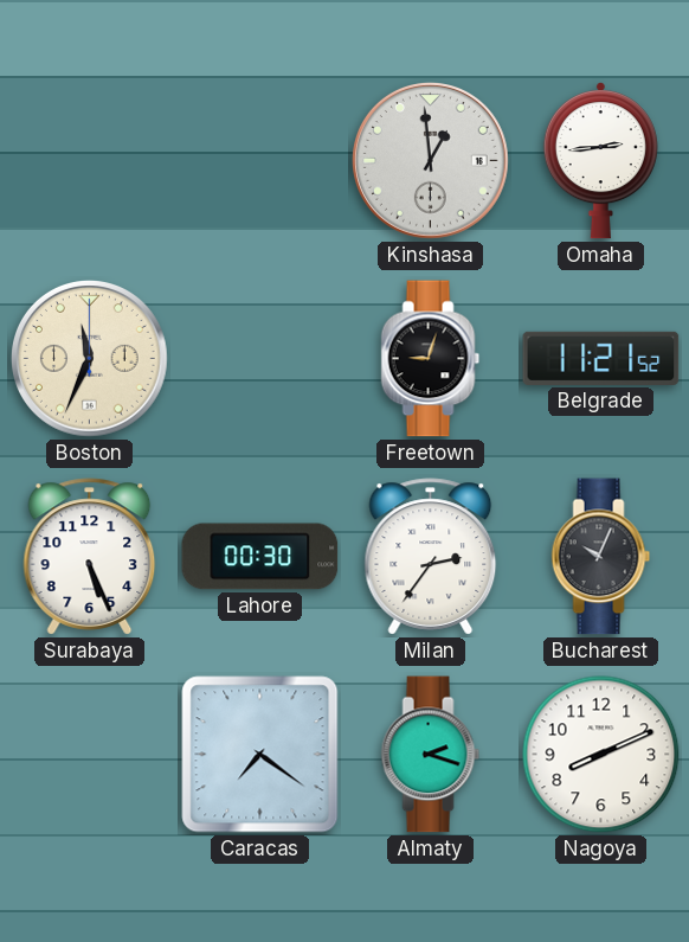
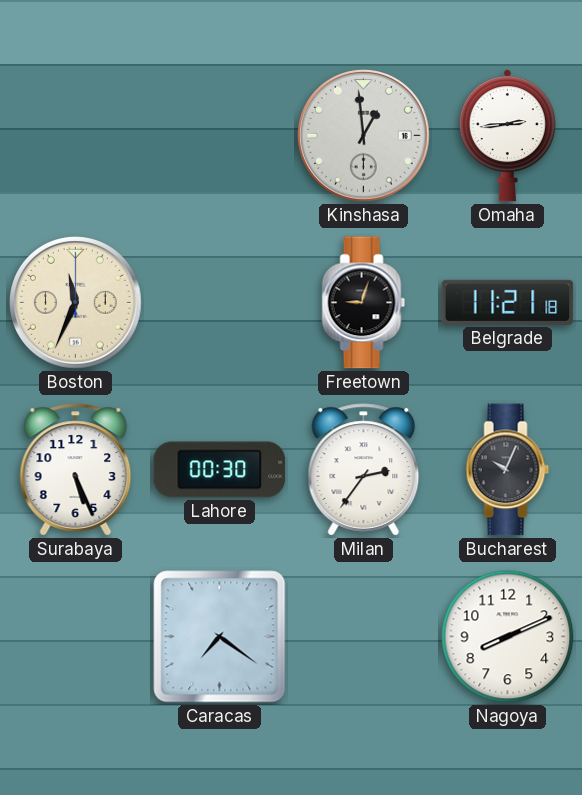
Belgrade: 11:21:52 -> 11:21:18 (508, 302)
Almaty: 2:18 -> none (431, 755)
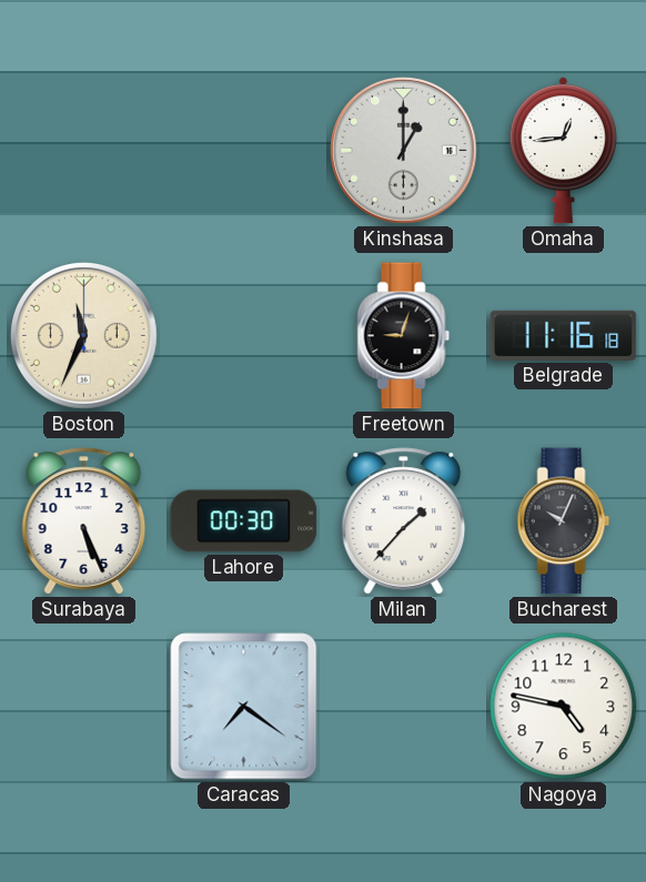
Kinshasa: 12:59 -> 1:00 (404, 151)
Omaha: 2:44 -> 12:44 (563, 151)
Belgrade: 11:21 -> 11:16 (564, 335)
Milan: 2:36 -> 1:37 (404, 521)
Nagoya: 8:11 -> 4:47 (564, 707)
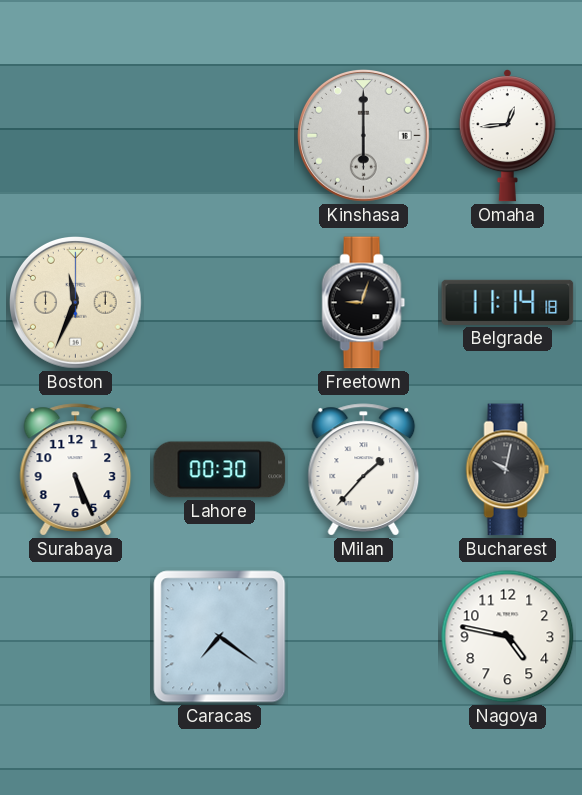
Kinshasa: 1:00 -> 6:00 (364, 136)
Belgrade: 11:16 -> 11:14 (508, 302)
Bucharest: 10:04 -> 10:02 (508, 470)
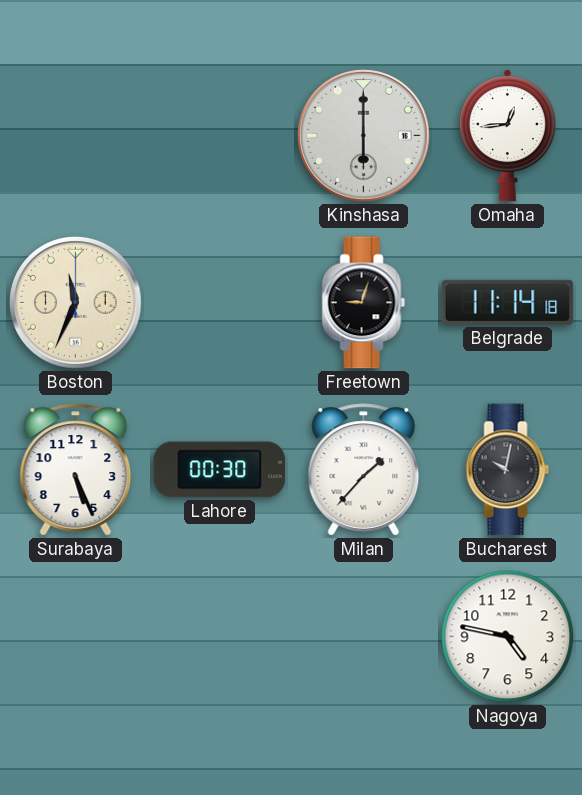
Caracas: 7:21 -> none (220, 637)
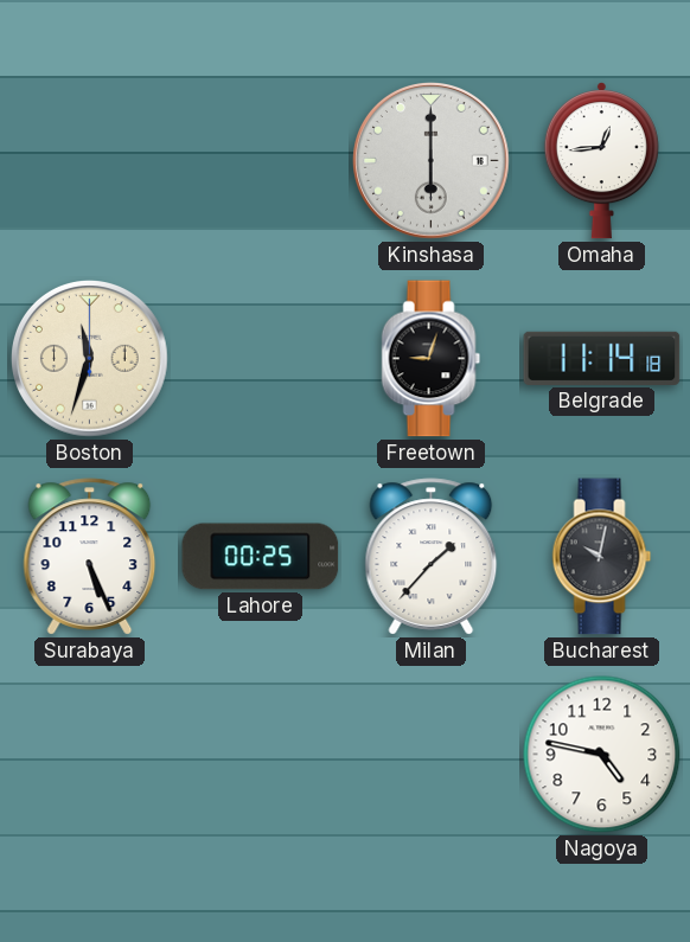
Boston: 11:34 -> 11:33 (90, 359)
Lahore: 00:30 -> 00:25 (261, 557)
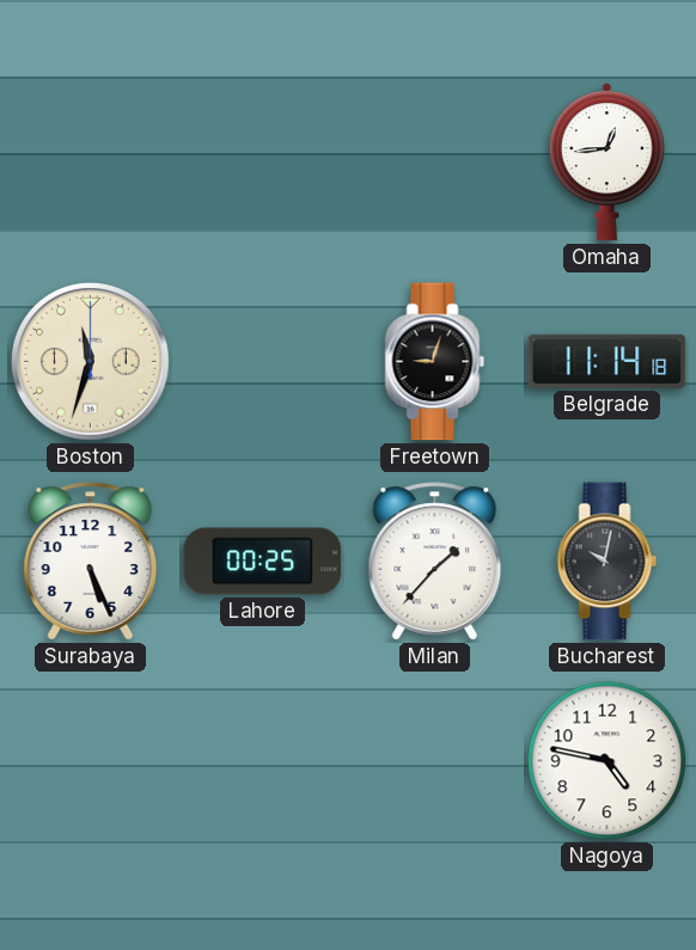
Kinshasa: 6:00 -> none (432, 161)
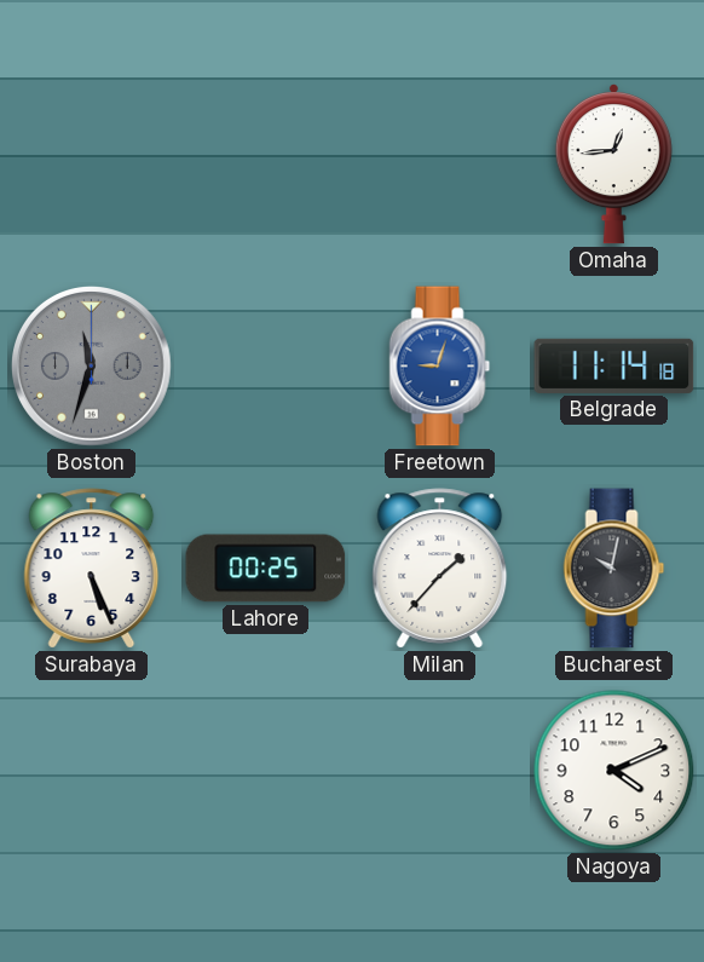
Boston dial: cream -> grey (92, 367)
Freetown dial: black -> blue (440, 367)
Nagoya: 4:47 -> 4:11 (614, 771)
